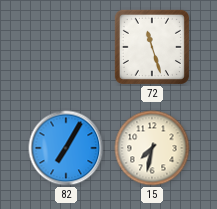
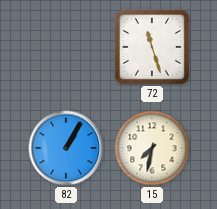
82: 7:05 -> 1:05 (66, 148)
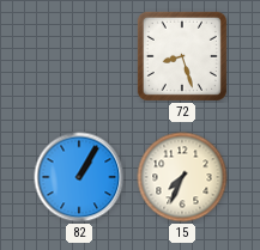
72: 11:27 -> 8:27 (182, 56)
15: 7:32 -> 7:34 (182, 177)
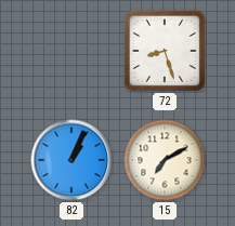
82: 1:05 -> 1:04 (71, 160)
15: 7:34 -> 7:10 (165, 160)
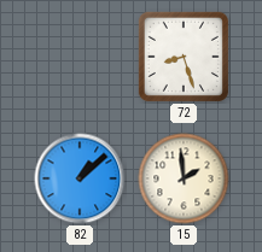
82: 1:04 -> 1:08 (80, 178)
15: 7:10 -> 1:59 (184, 178)
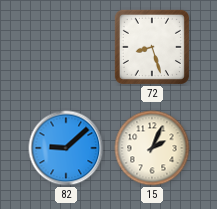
82: 1:08 -> 9:08 (66, 148)
15: 1:59 -> 2:04 (152, 148)
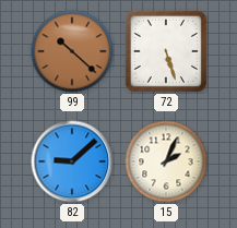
99: none -> 10:22 (72, 51)
72: 8:27 -> 5:27 (166, 51)
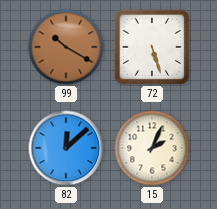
99: 10:22 -> 10:20 (66, 47)
82: 9:08 -> 12:08 (66, 148)
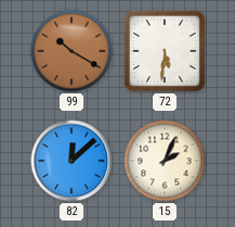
72: 5:27 -> 5:31 (165, 51)
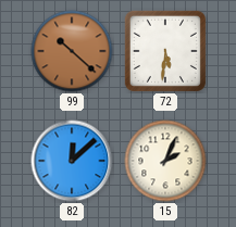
99: 10:20 -> 10:22 (72, 51)
